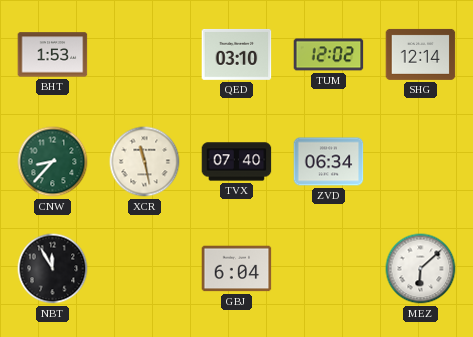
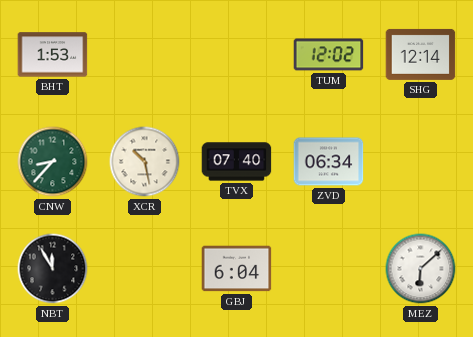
QED: 03:10 -> none (237, 54)
XCR: 11:28 -> 10:28 (145, 162)
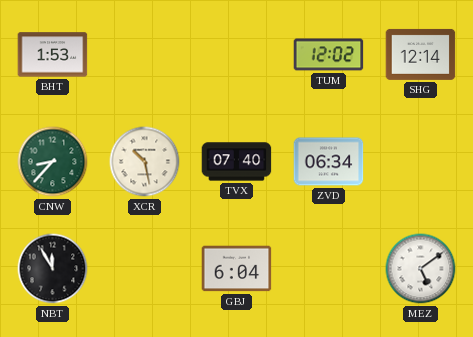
MEZ: 6:08 -> 5:09 (421, 269)
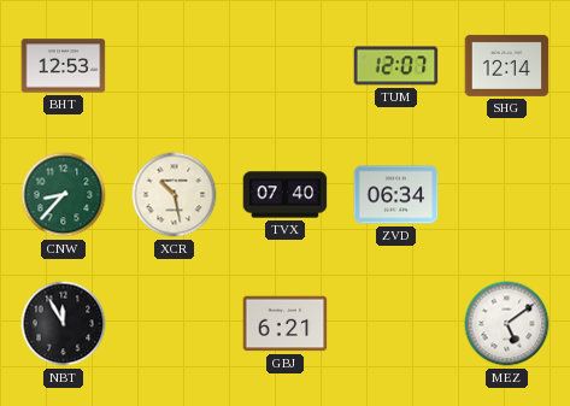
BHT: 1:53 -> 12:53 (64, 66)
TUM: 12:02 -> 12:07 (396, 66)
GBJ: 6:04 -> 6:21 (286, 324)
